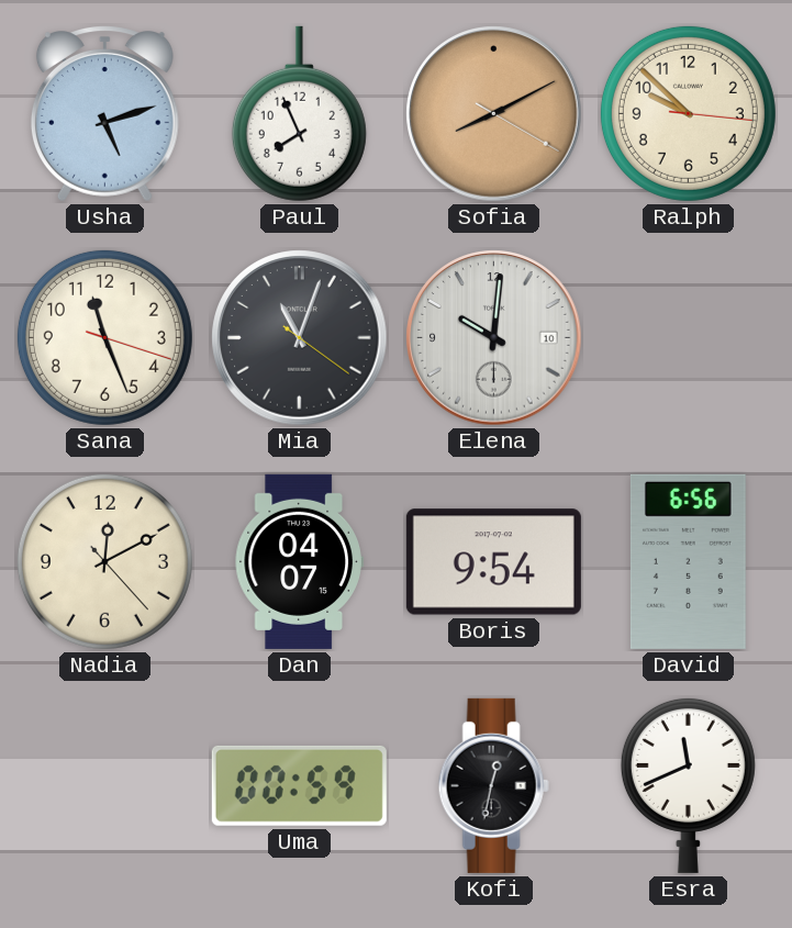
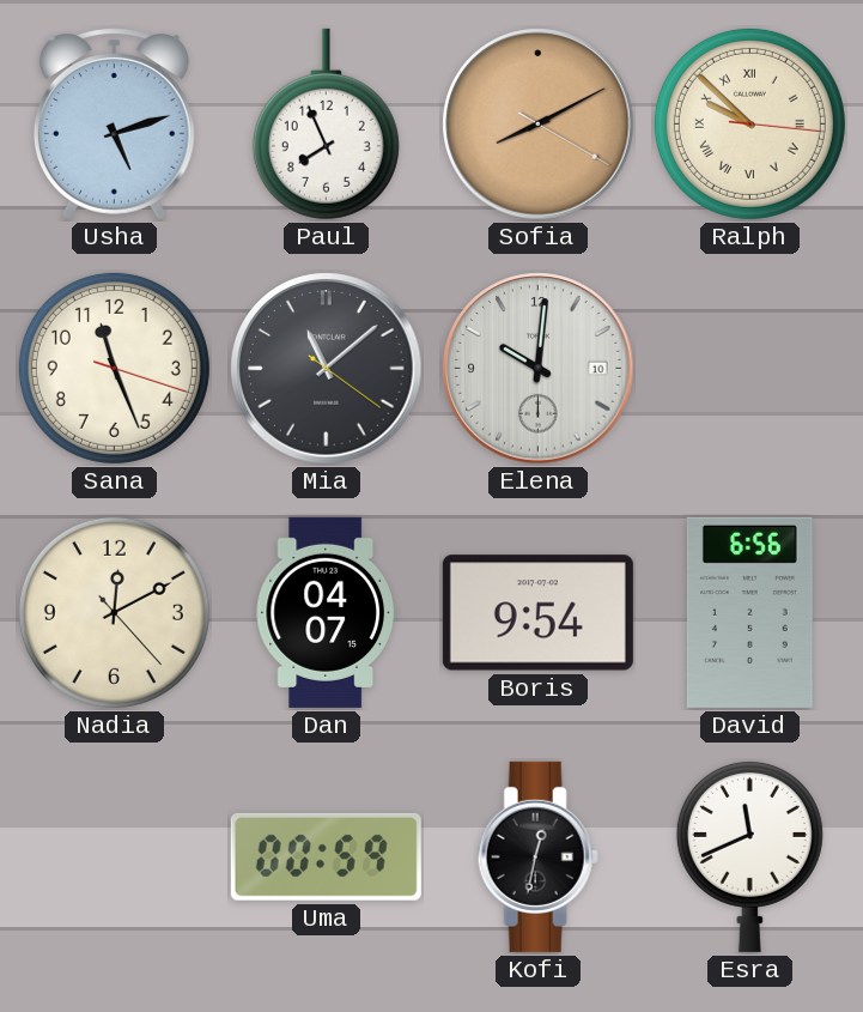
Ralph numerals: Arabic -> Roman (749, 123)
Mia: 11:03 -> 11:08 (327, 369)
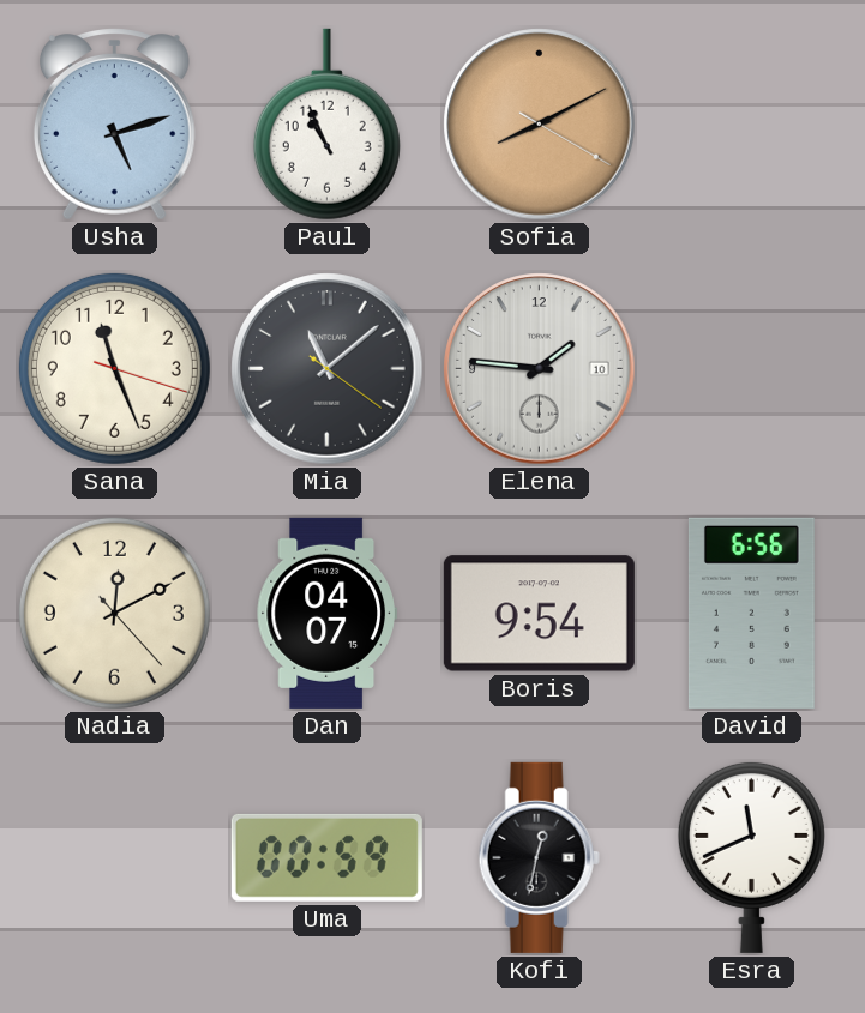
Paul: 7:56 -> 10:56 (326, 125)
Ralph: 9:52 -> none (749, 123)
Elena: 10:01 -> 1:46 (540, 369)
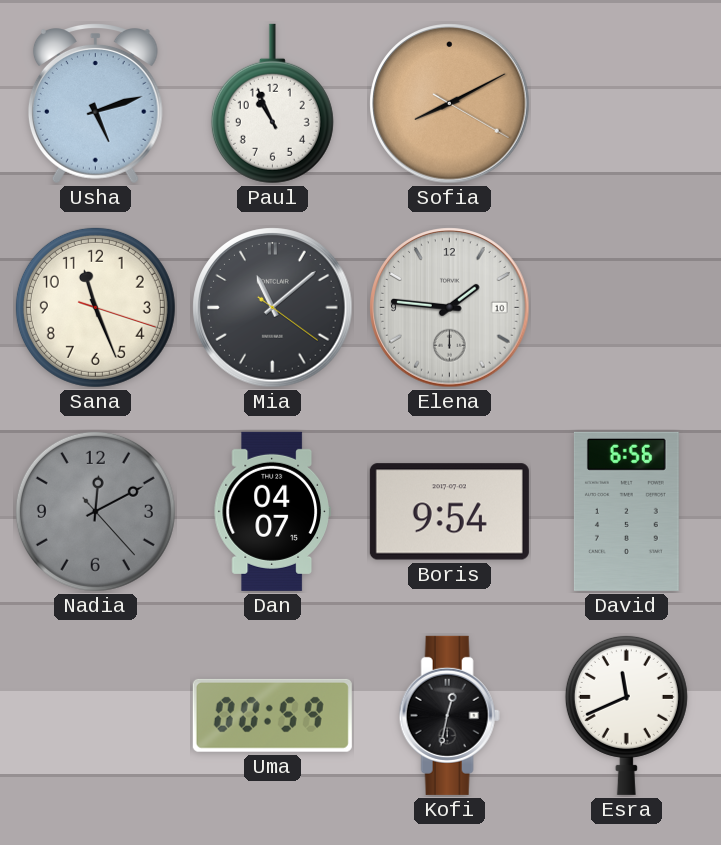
Nadia dial: cream -> grey (95, 511)
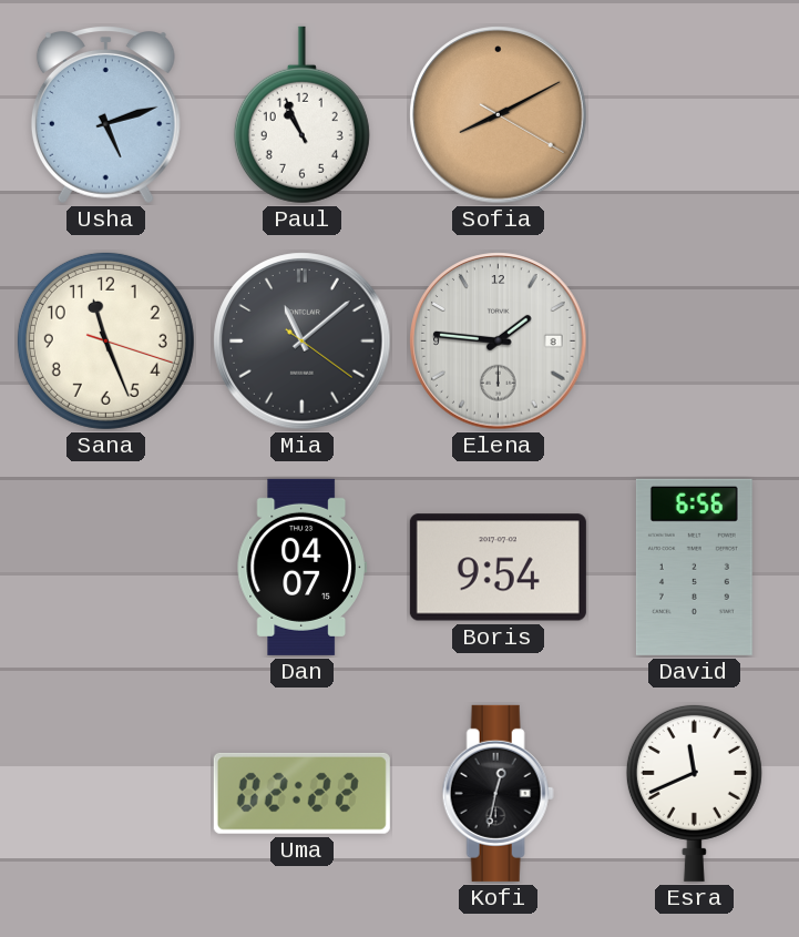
Elena date: 10 -> 8 (499, 342)
Nadia: 12:10 -> none (95, 511)
Uma: 00:59 -> 02:22 (301, 793)
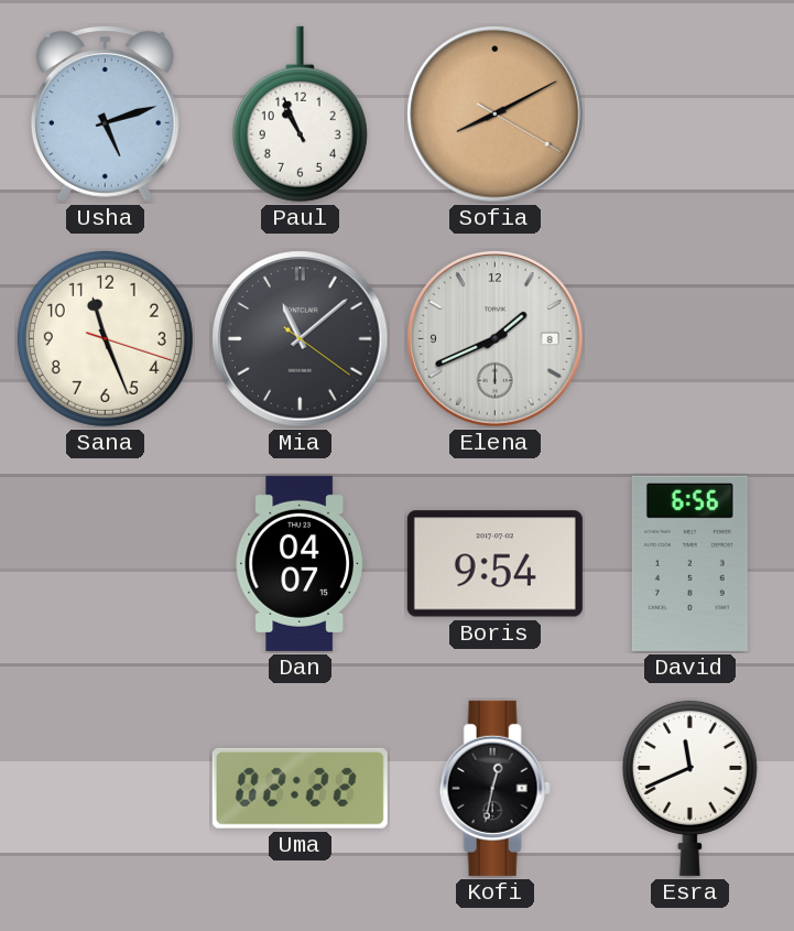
Elena: 1:46 -> 1:41 (496, 339)
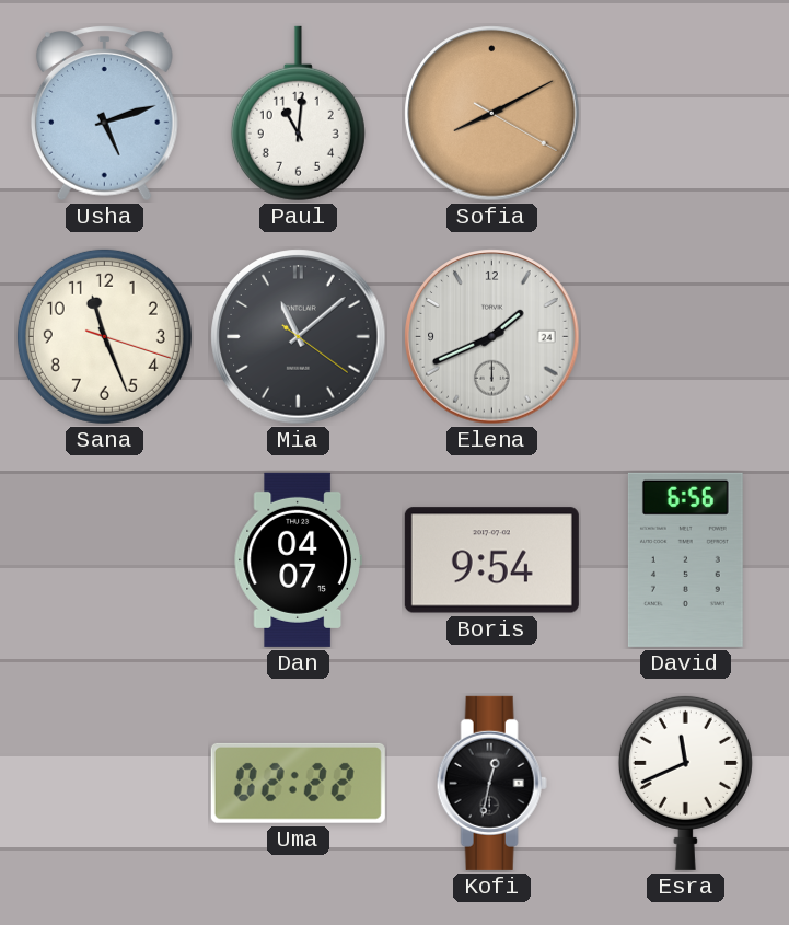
Paul: 10:56 -> 11:01 (298, 114)
Elena date: 8 -> 24 (492, 337)
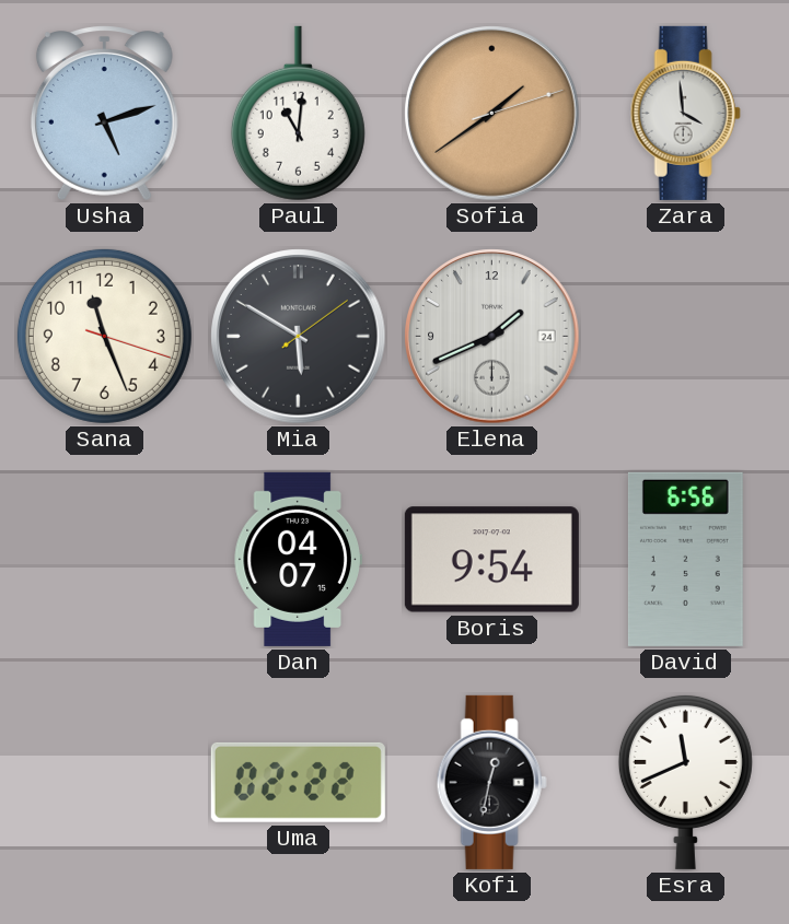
Sofia: 8:10 -> 1:39 (492, 114)
Zara: none -> 3:59 (685, 113)
Mia: 11:08 -> 5:50 (299, 337)
